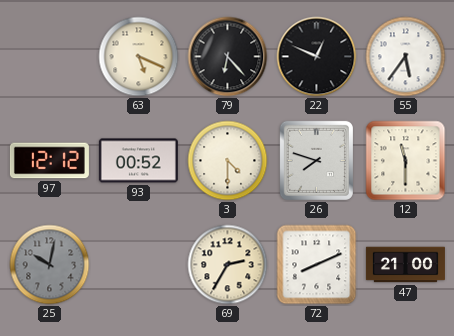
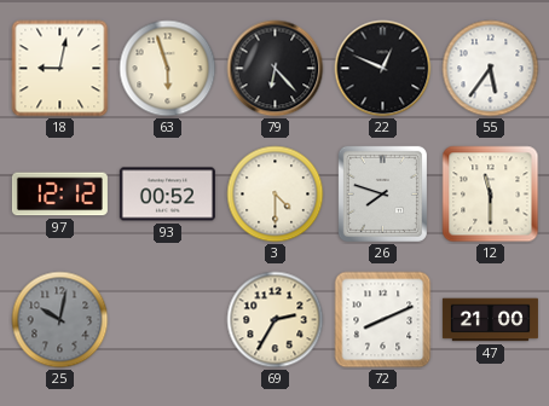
18: none -> 9:02 (60, 69)
63: 5:19 -> 5:57 (168, 69)
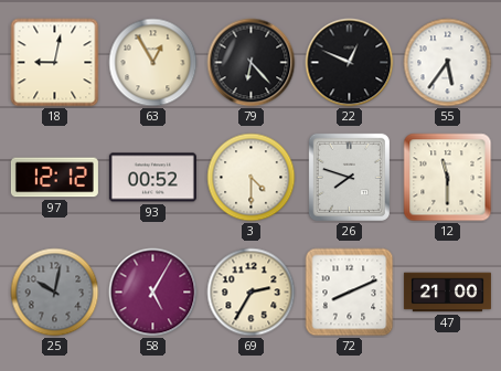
63: 5:57 -> 12:55 (153, 63)
58: none -> 5:05 (153, 293)
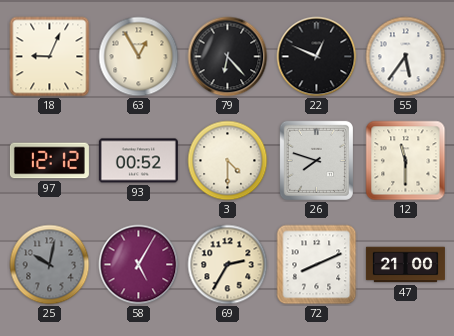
18: 9:02 -> 9:04 (50, 57)
